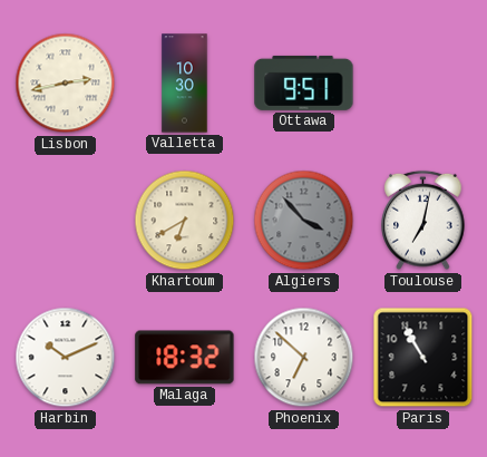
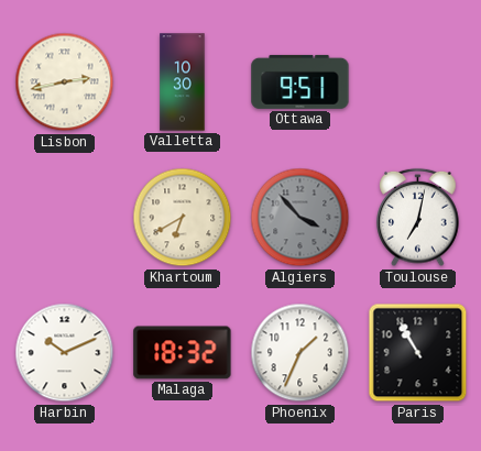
Phoenix: 6:52 -> 1:34 (300, 353)
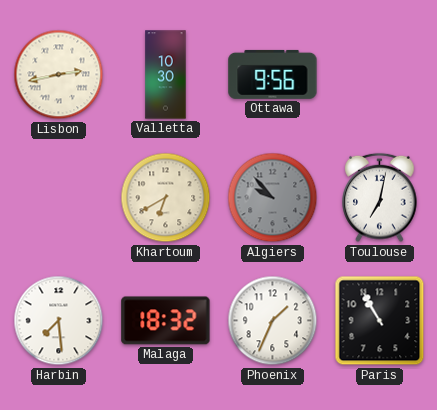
Ottawa: 9:51 -> 9:56 (273, 74)
Algiers: 3:53 -> 9:53 (273, 198)
Harbin: 10:11 -> 7:29 (59, 321)
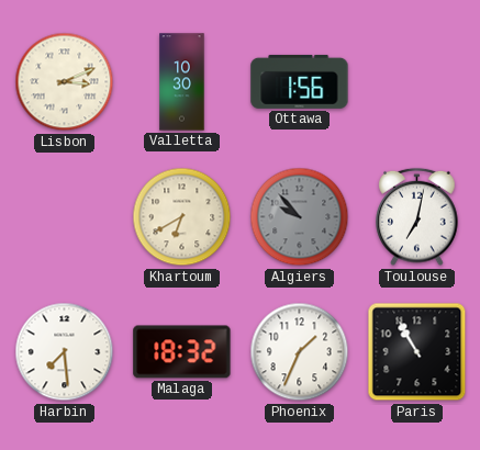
Lisbon: 2:43 -> 3:11 (65, 82)
Ottawa: 9:56 -> 1:56 (300, 81)
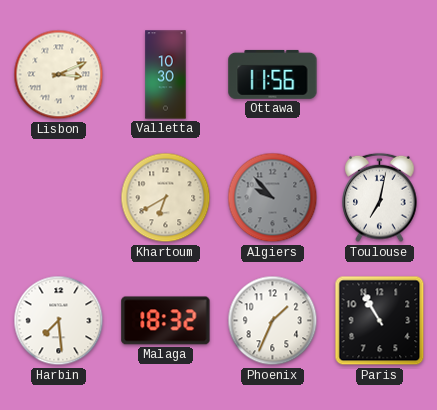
Ottawa: 1:56 -> 11:56 (273, 74)
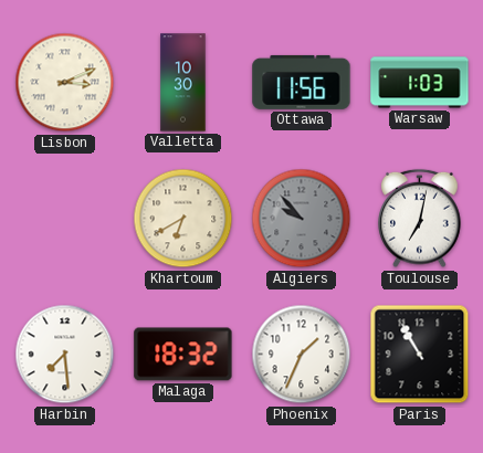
Warsaw: none -> 1:03 (420, 83)
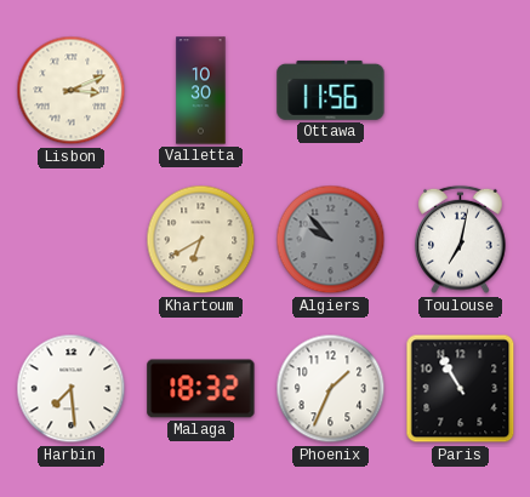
Warsaw: 1:03 -> none (420, 83)
